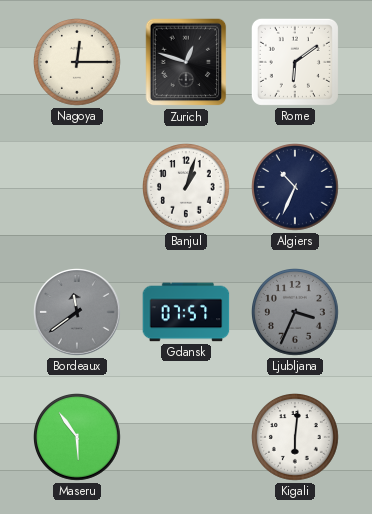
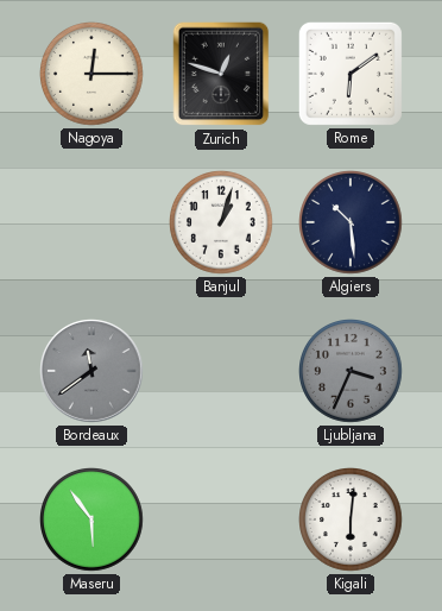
Algiers: 10:34 -> 10:29 (352, 223)
Gdansk: 07:57 -> none (186, 312)
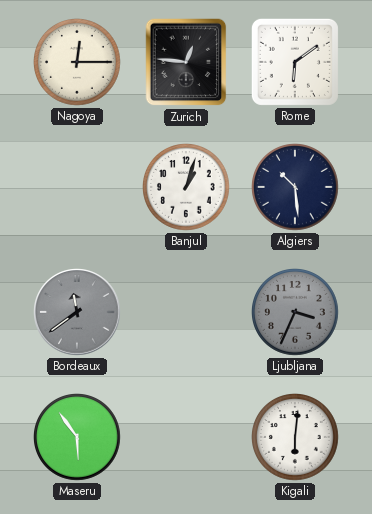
Zurich: 12:48 -> 12:46 (186, 62)
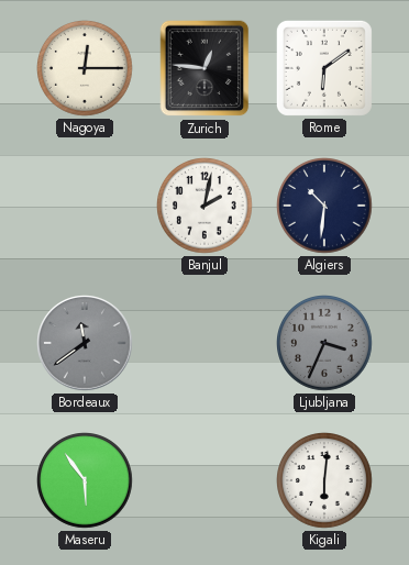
Banjul: 1:03 -> 2:02 (206, 207)
Algiers: 10:29 -> 10:31 (325, 207)
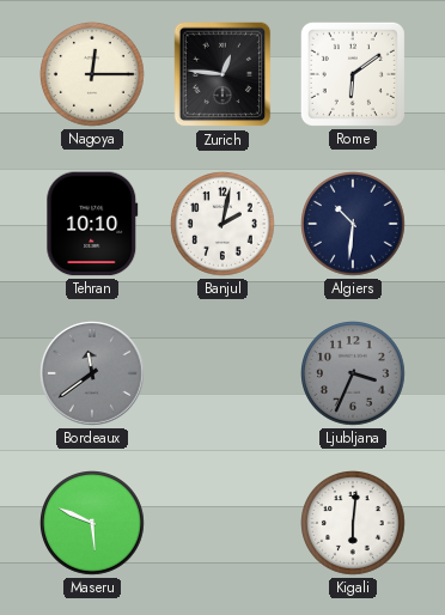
Tehran: none -> 10:10 (92, 224)
Maseru: 5:54 -> 5:49 (93, 524)
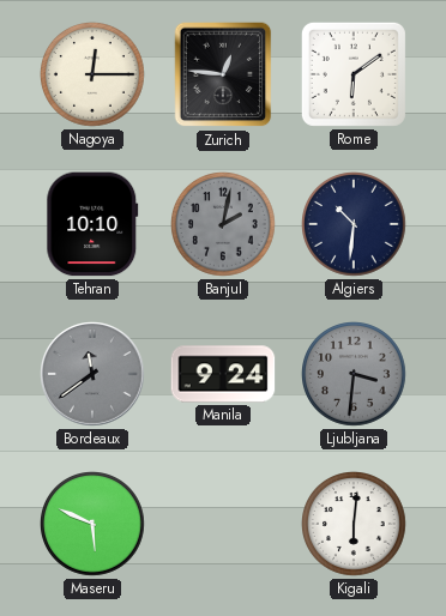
Banjul dial: white -> grey (224, 225)
Manila: none -> 9:24 (223, 374)
Ljubljana: 3:34 -> 3:31 (355, 375)
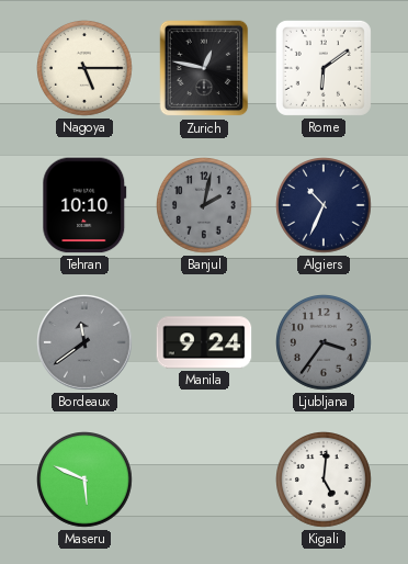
Nagoya: 12:15 -> 5:15 (86, 69)
Zurich: 12:46 -> 12:47 (204, 68)
Algiers: 10:31 -> 10:34 (325, 206)
Ljubljana: 3:31 -> 3:36 (325, 343)
Kigali: 6:01 -> 5:01 (325, 481)
